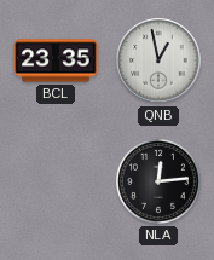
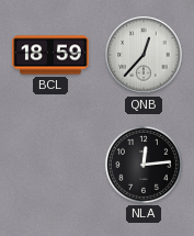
BCL: 23:35 -> 18:59 (50, 55)
QNB: 12:58 -> 12:37 (144, 55)
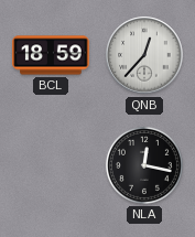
NLA: 12:14 -> 12:17 (144, 165)
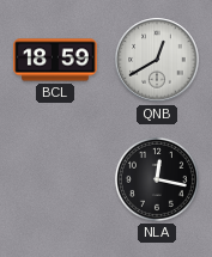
QNB: 12:37 -> 12:40 (157, 60)
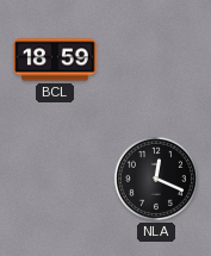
QNB: 12:40 -> none (157, 60)
NLA: 12:17 -> 12:19 (156, 179)
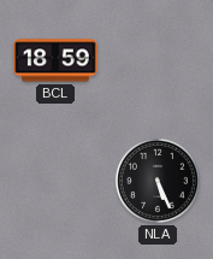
NLA: 12:19 -> 5:26 (158, 181)
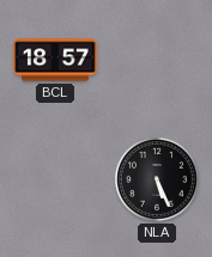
BCL: 18:59 -> 18:57 (55, 60)
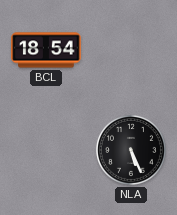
BCL: 18:57 -> 18:54 (46, 50)
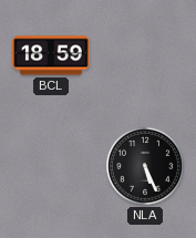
BCL: 18:54 -> 18:59 (51, 55)
